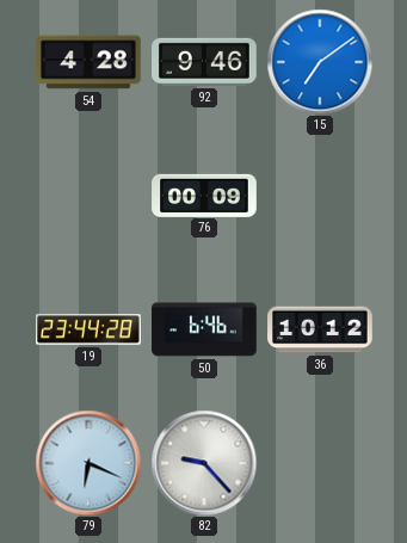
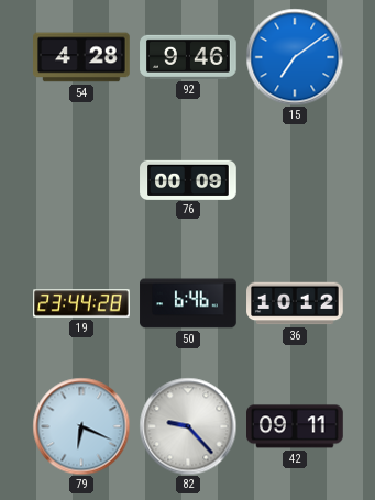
42: none -> 09:11 (296, 426)
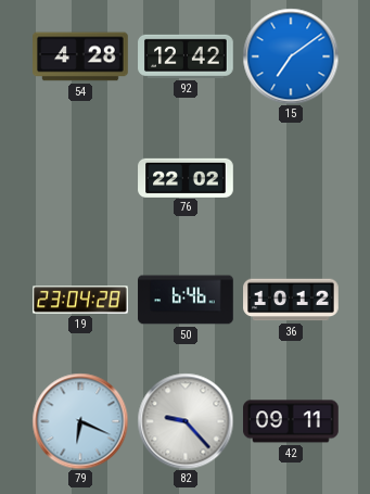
92: 9:46 -> 12:42 (186, 56)
76: 00:09 -> 22:02 (186, 177)
19: 23:44 -> 23:04 (80, 300)
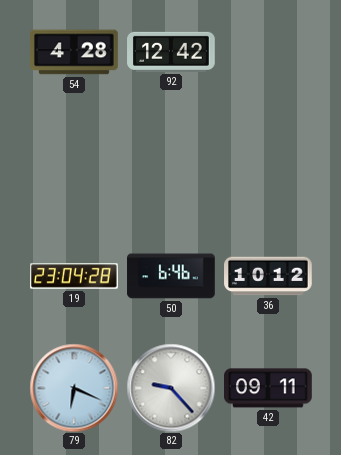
15: 7:09 -> none (291, 56)
76: 22:02 -> none (186, 177)
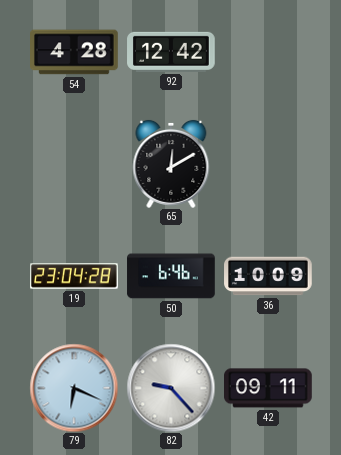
65: none -> 12:10 (171, 164)
36: 10:12 -> 10:09 (268, 276)
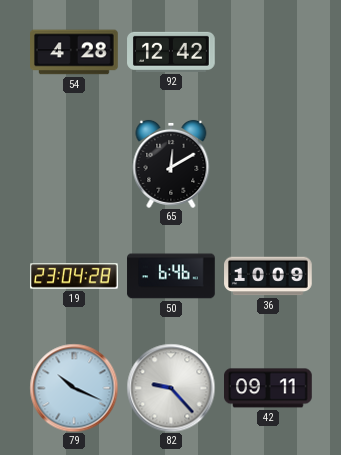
79: 6:19 -> 10:19 (74, 388)
